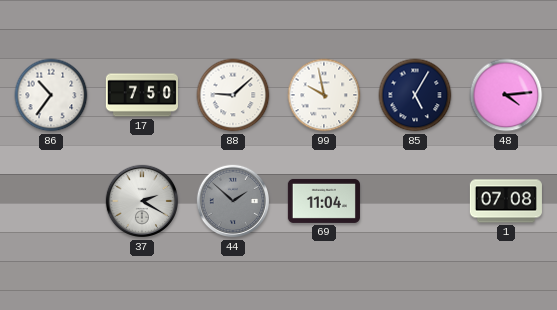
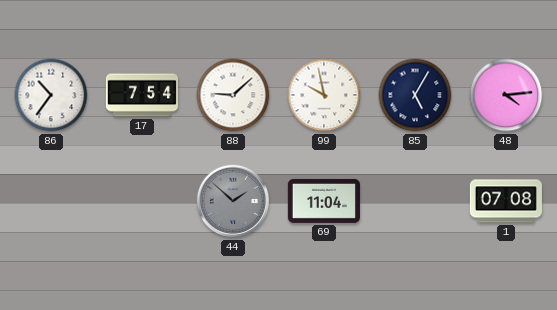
17: 7:50 -> 7:54 (142, 95)
37: 2:20 -> none (142, 201)
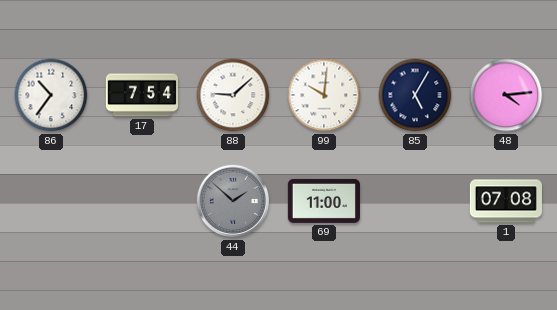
99: 9:58 -> 10:01 (324, 95)
69: 11:04 -> 11:00 (324, 201)
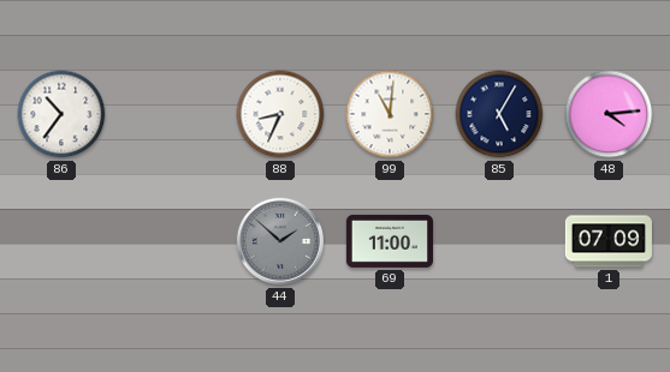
17: 7:54 -> none (142, 95)
88: 9:08 -> 8:34 (280, 114)
99: 10:01 -> 11:01 (390, 114)
1: 07:08 -> 07:09 (609, 241)
